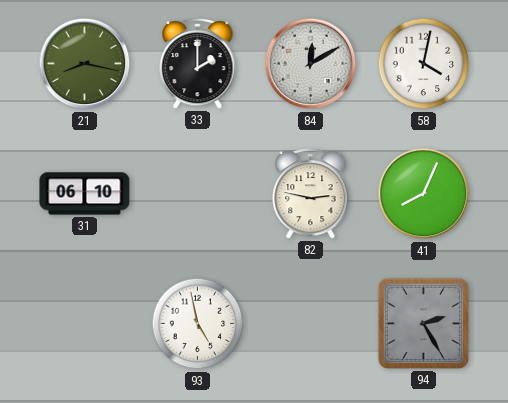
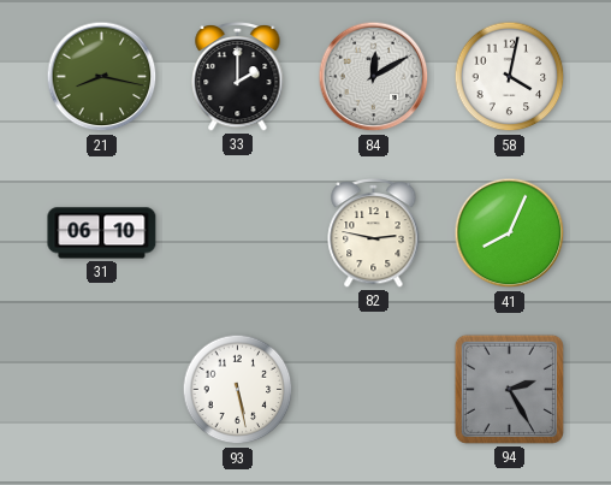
93: 4:58 -> 5:28 (238, 390)
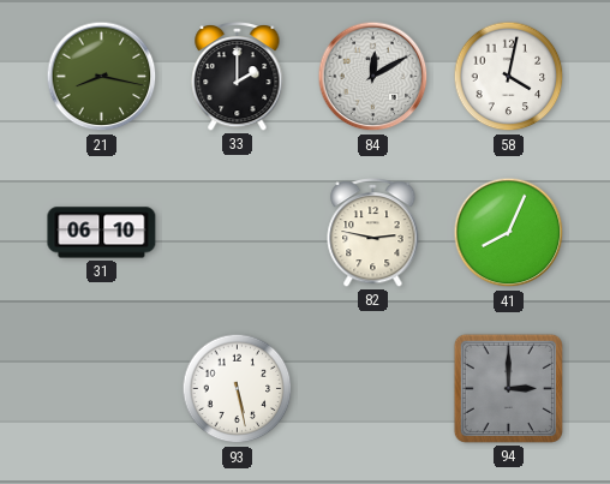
94: 2:25 -> 3:00 (508, 388)
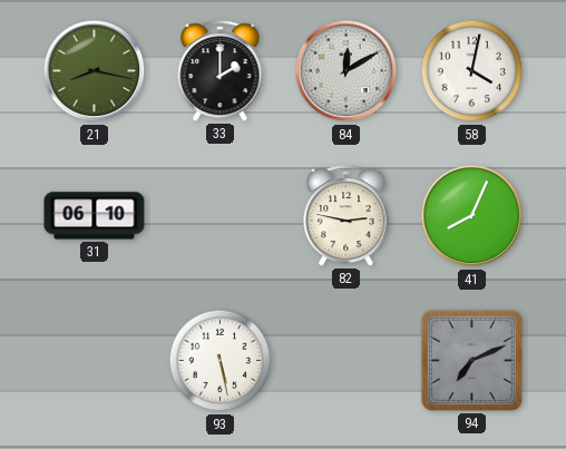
94: 3:00 -> 7:11 (471, 360)
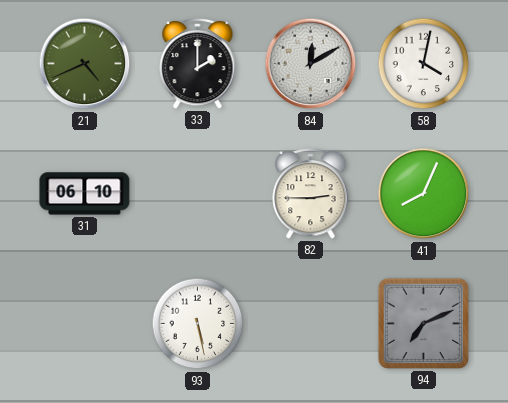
21: 8:17 -> 4:41 (85, 64)
82: 2:47 -> 2:45 (311, 193)
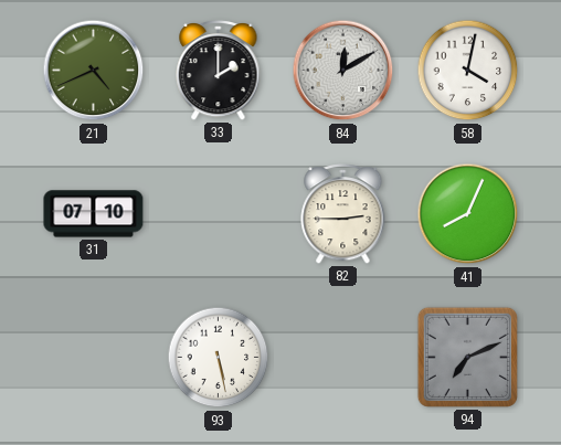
31: 06:10 -> 07:10 (94, 214)
